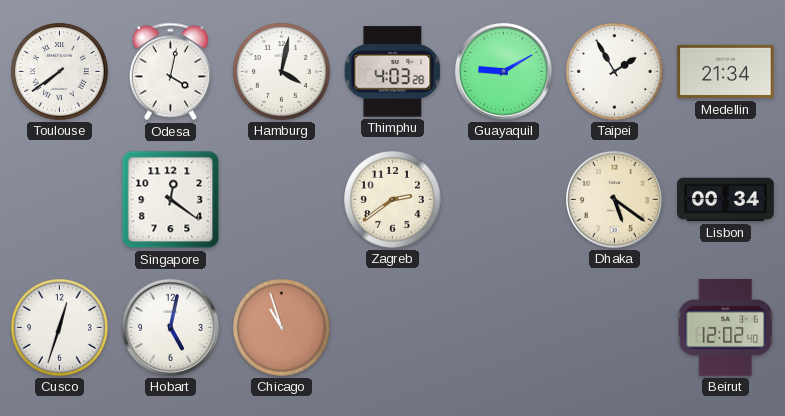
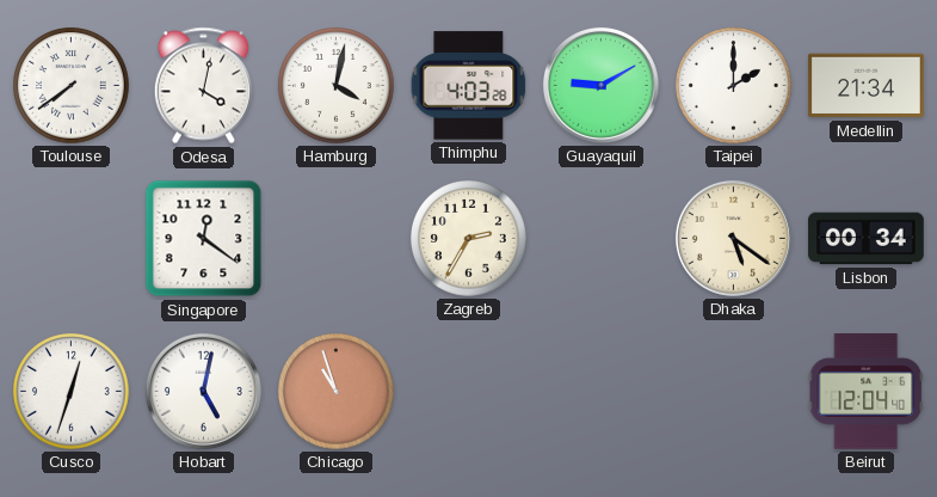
Taipei: 1:55 -> 2:00 (734, 86)
Zagreb: 2:39 -> 2:35 (469, 239)
Beirut: 12:02 -> 12:04 (865, 392)
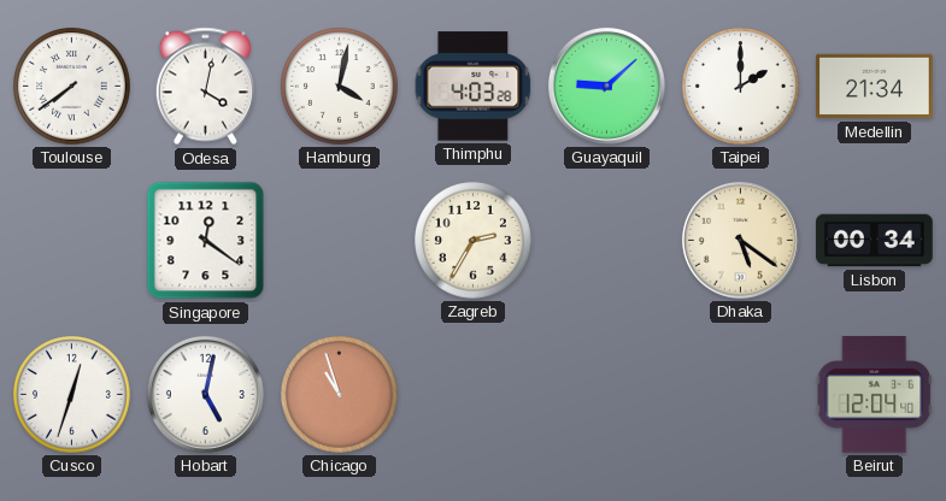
Guayaquil: 9:10 -> 9:08 (606, 86)
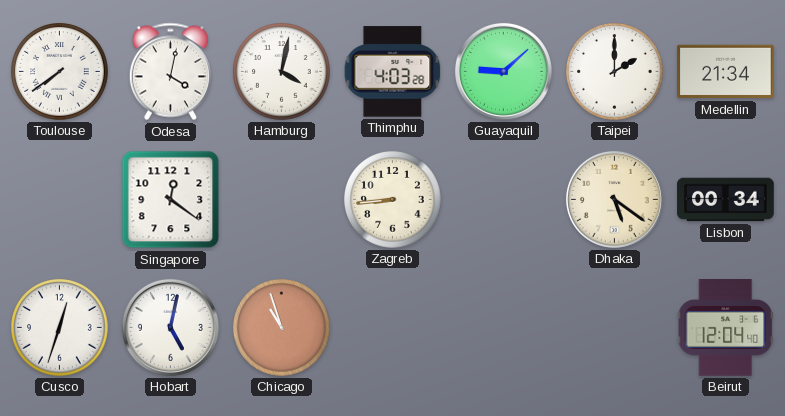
Zagreb: 2:35 -> 8:44 (393, 200)
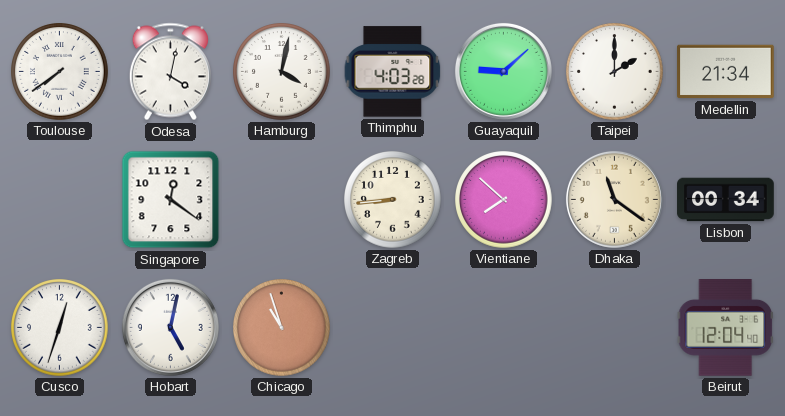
Vientiane: none -> 7:52 (504, 200)
Dhaka: 5:21 -> 11:21 (614, 199)
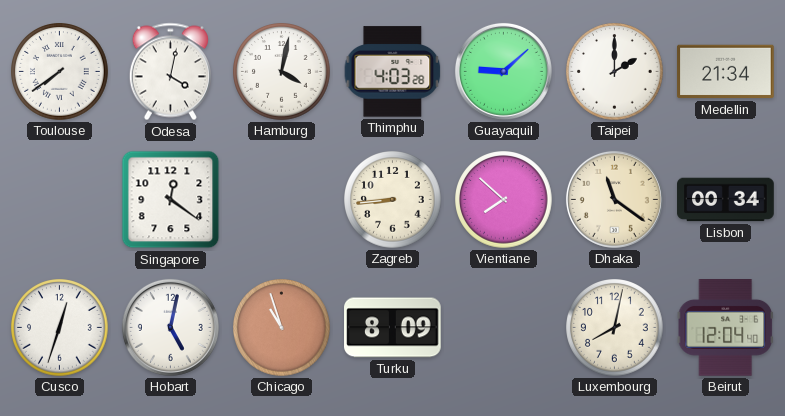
Turku: none -> 8:09 (393, 328)
Luxembourg: none -> 8:02 (615, 328)
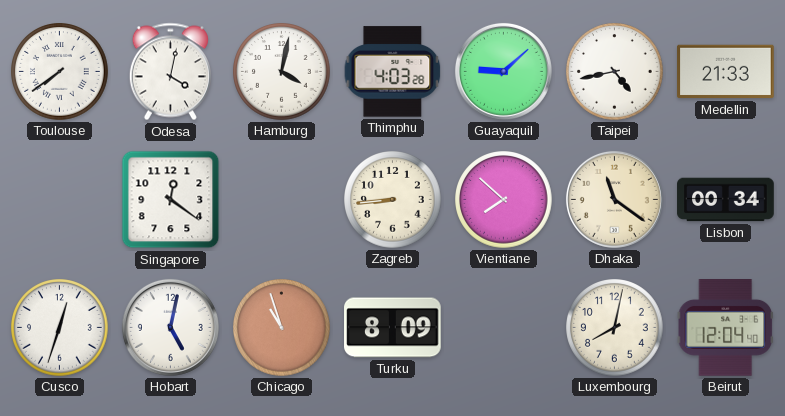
Taipei: 2:00 -> 4:43 (615, 72)
Medellin: 21:34 -> 21:33 (726, 72)
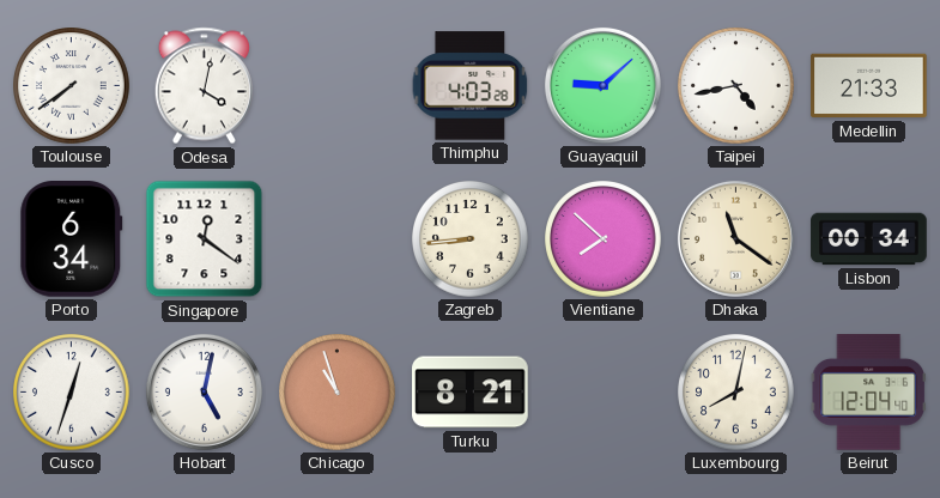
Hamburg: 4:02 -> none (282, 72)
Porto: none -> 6:34 (72, 239)
Turku: 8:09 -> 8:21 (471, 393)
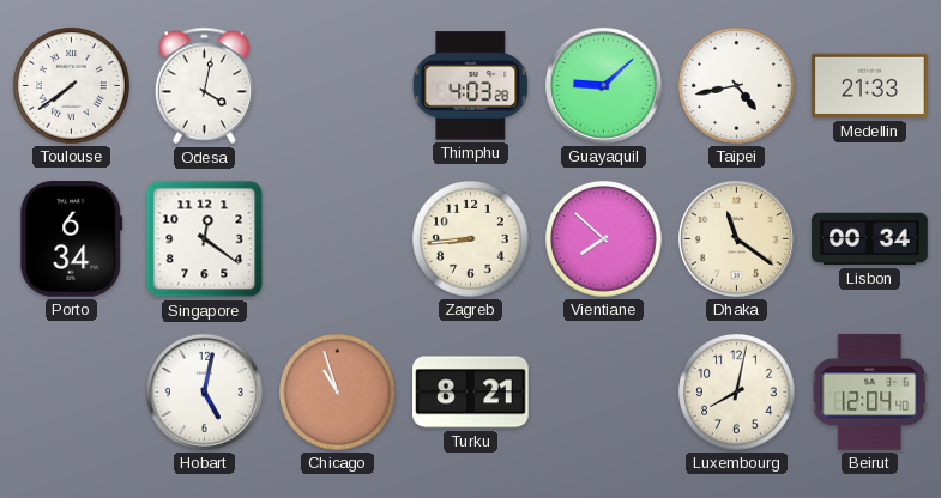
Cusco: 12:33 -> none (72, 393)
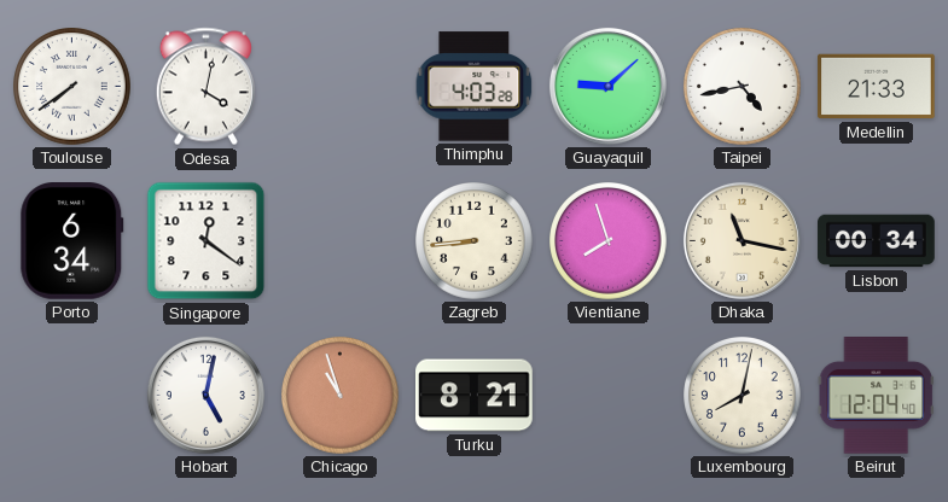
Vientiane: 7:52 -> 7:57 (609, 241)
Dhaka: 11:21 -> 11:17 (741, 240)
